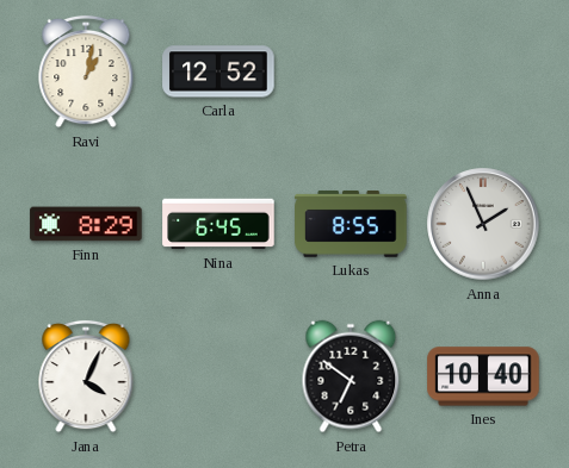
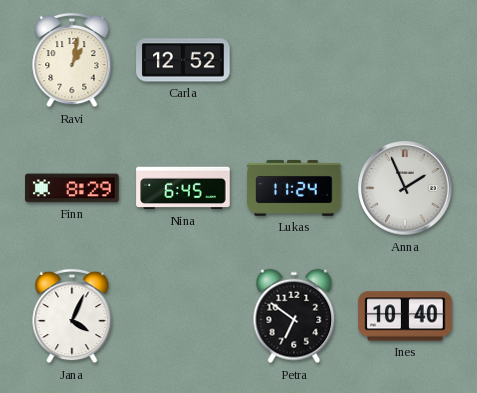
Lukas: 8:55 -> 11:24 (294, 188)
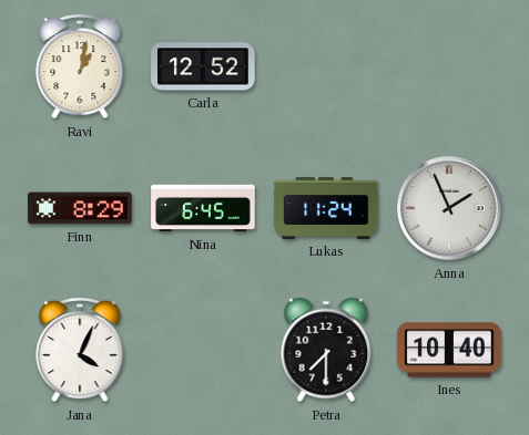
Petra: 6:51 -> 7:30 (326, 350)
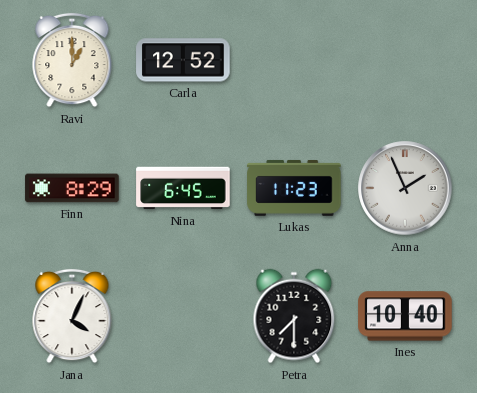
Ravi: 1:02 -> 1:00 (72, 60)
Lukas: 11:24 -> 11:23 (294, 188)
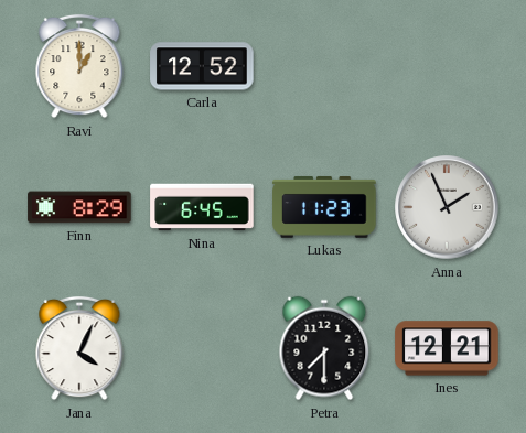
Ines: 10:40 -> 12:21 (447, 348)
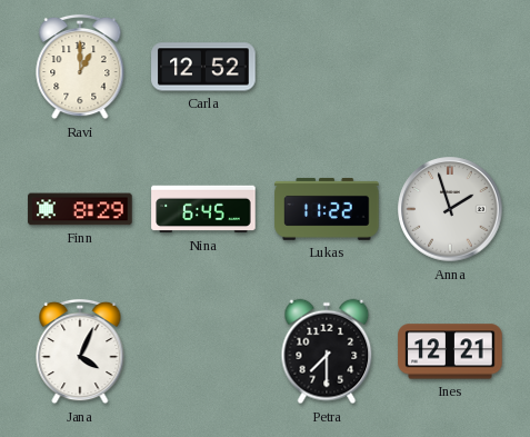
Lukas: 11:23 -> 11:22 (327, 209)
Anna: 1:56 -> 1:57 (450, 209)
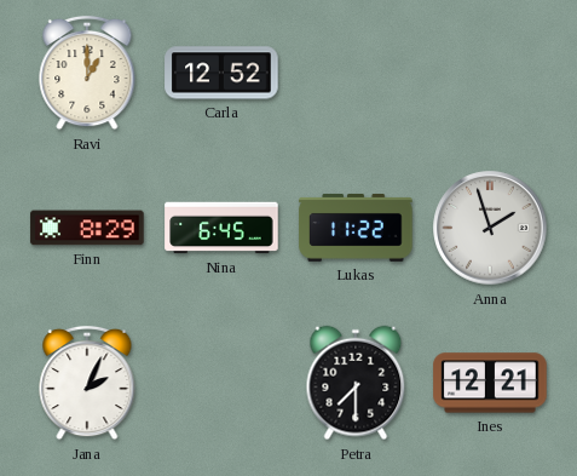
Jana: 4:04 -> 2:04 (87, 383)
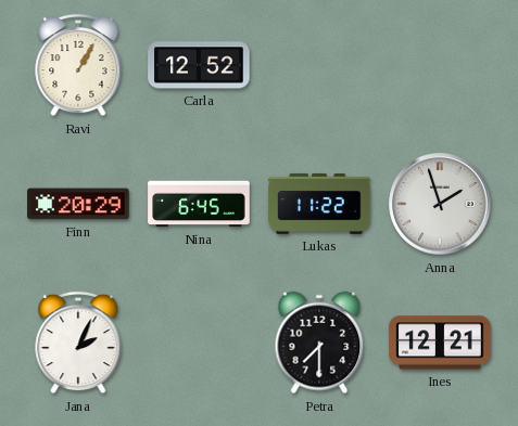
Ravi: 1:00 -> 1:05 (78, 65)
Finn: 8:29 -> 20:29 (78, 204)
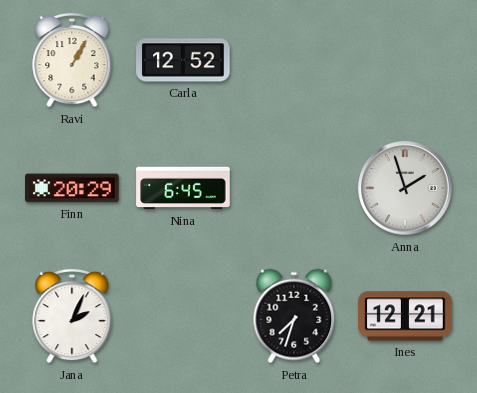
Lukas: 11:22 -> none (319, 204)
Petra: 7:30 -> 7:33 (294, 316)
